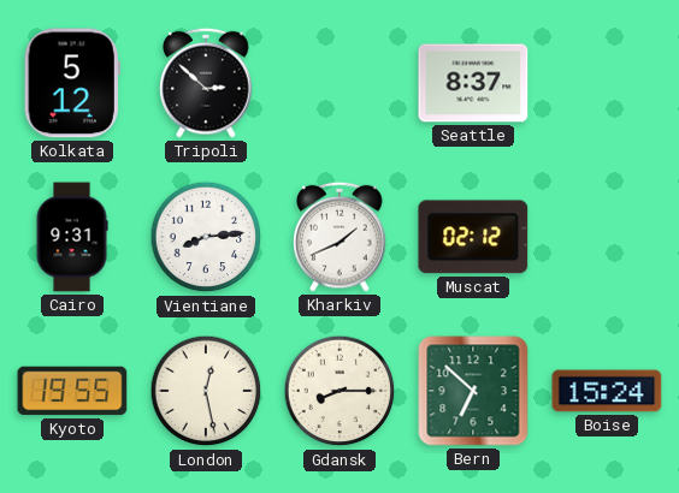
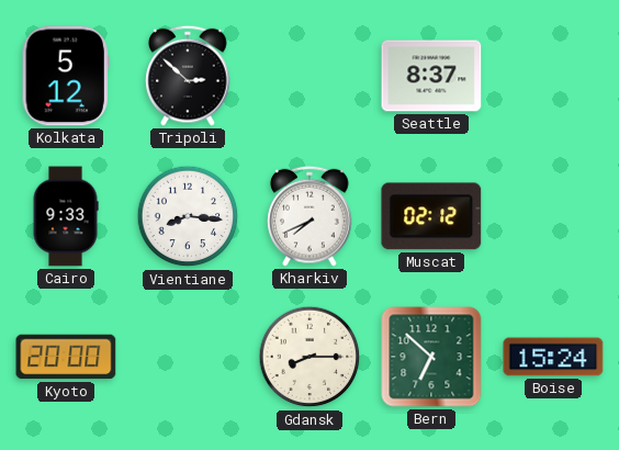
Cairo: 9:31 -> 9:33 (66, 216)
Vientiane: 8:14 -> 8:16 (188, 216)
Kharkiv: 1:41 -> 7:41 (309, 216)
Kyoto: 19:55 -> 20:00 (66, 357)
London: 12:28 -> none (206, 391)
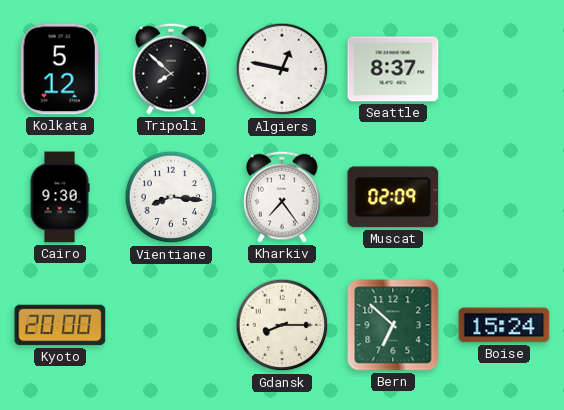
Tripoli: 2:52 -> 7:52 (171, 69)
Algiers: none -> 12:47 (282, 69)
Cairo: 9:33 -> 9:30 (60, 197)
Kharkiv: 7:41 -> 7:24 (282, 197)
Muscat: 02:12 -> 02:09 (393, 197)
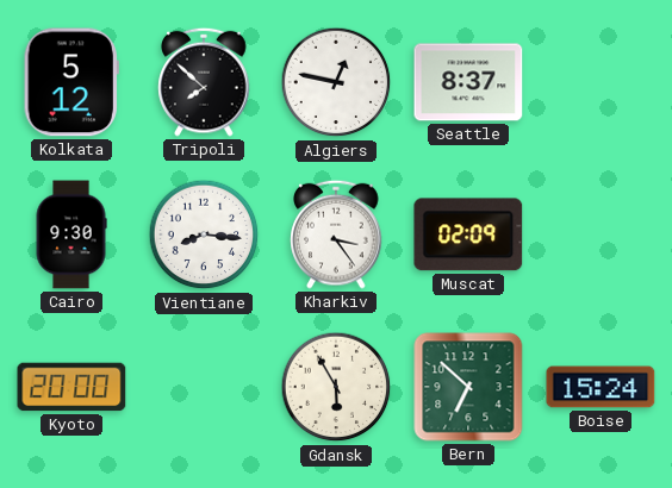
Kharkiv: 7:24 -> 3:24 (336, 234)
Gdansk: 8:15 -> 5:55 (336, 387)
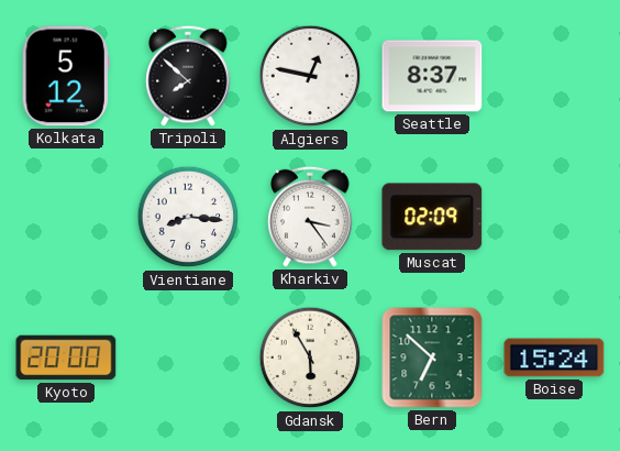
Cairo: 9:30 -> none (71, 234)
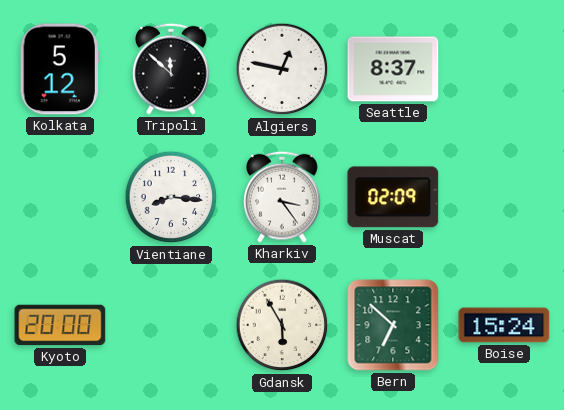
Tripoli: 7:52 -> 11:52 (171, 69)
